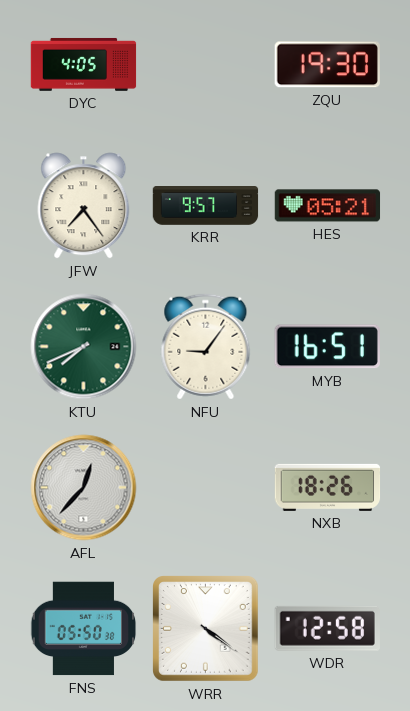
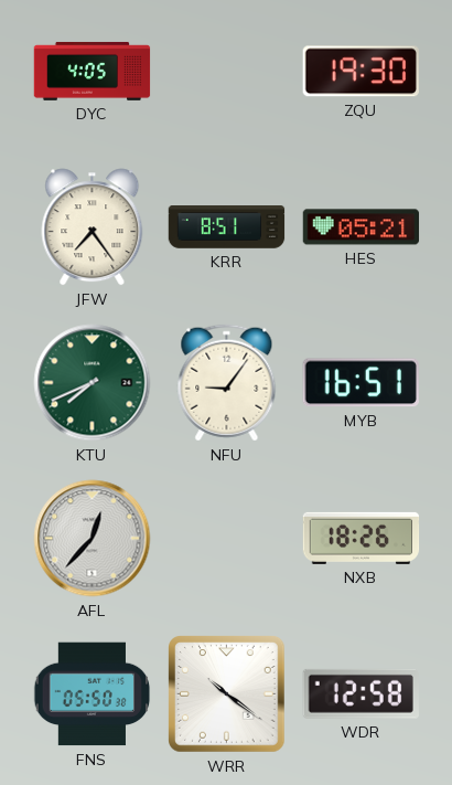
KRR: 9:57 -> 8:51 (227, 227)
WRR: 4:21 -> 10:21 (227, 694)
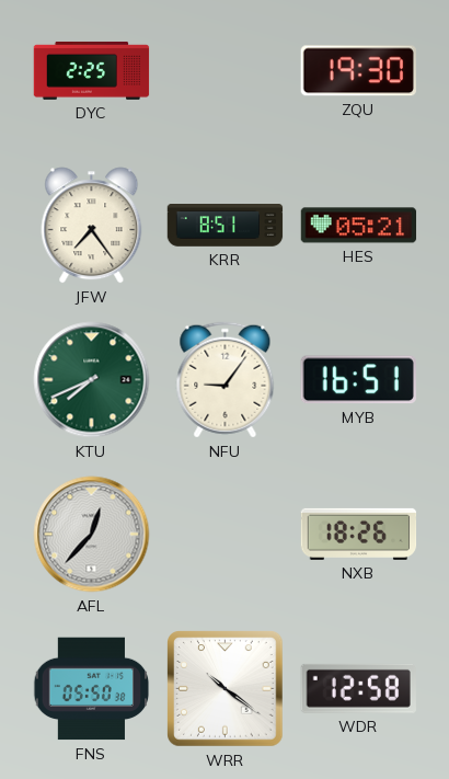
DYC: 4:05 -> 2:25 (92, 70)
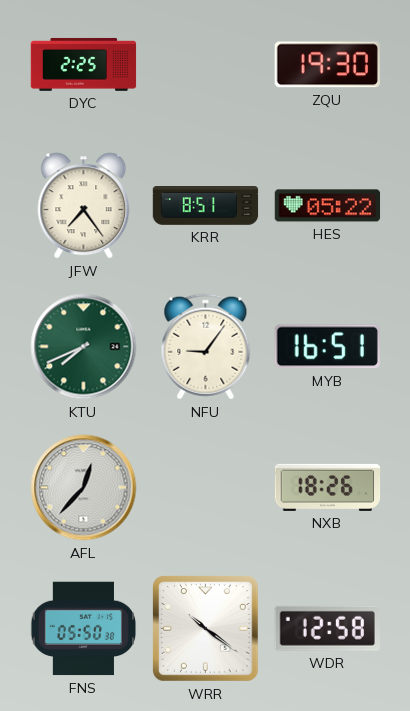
HES: 05:21 -> 05:22 (328, 206)
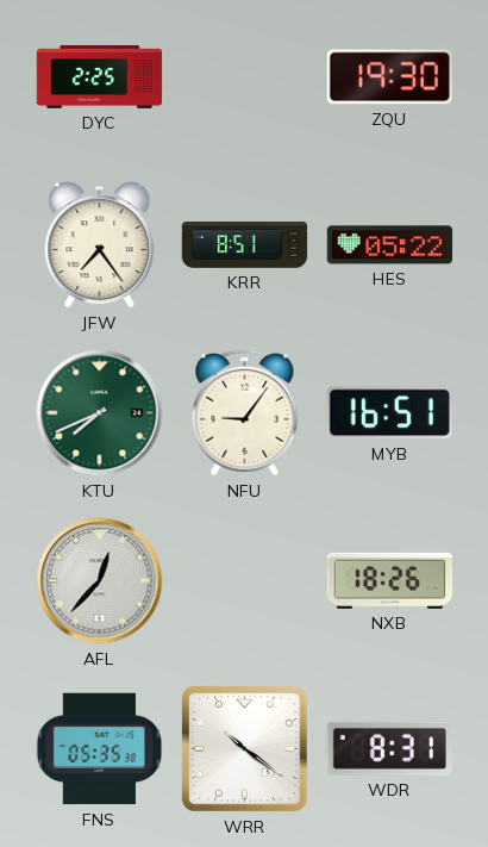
FNS: 05:50 -> 05:35 (100, 749)
WDR: 12:58 -> 8:31 (389, 748)
